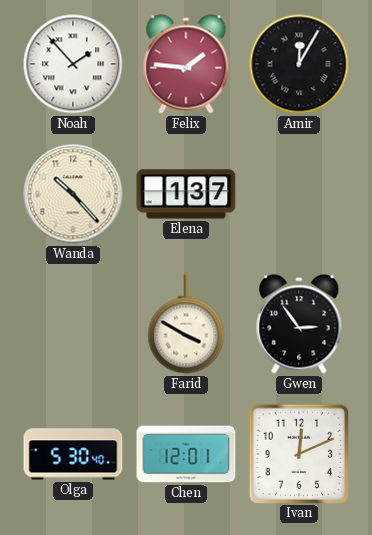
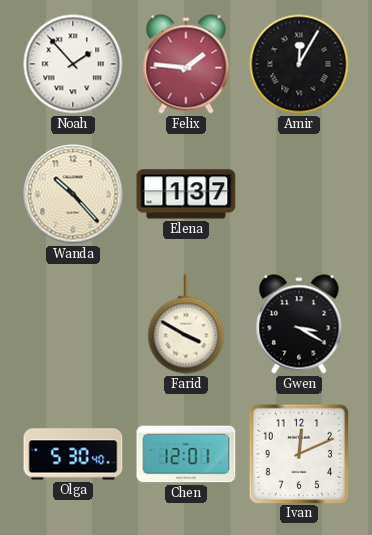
Gwen: 2:54 -> 3:20 (299, 324)
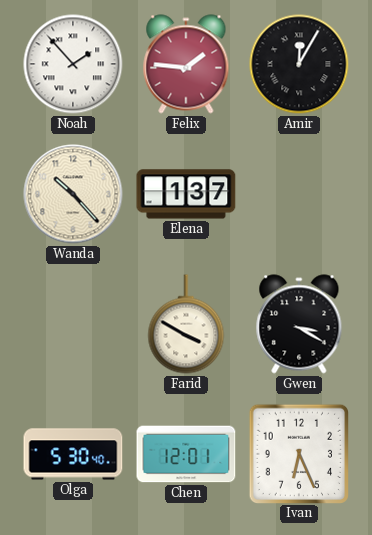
Ivan: 12:11 -> 6:26 (298, 453)
